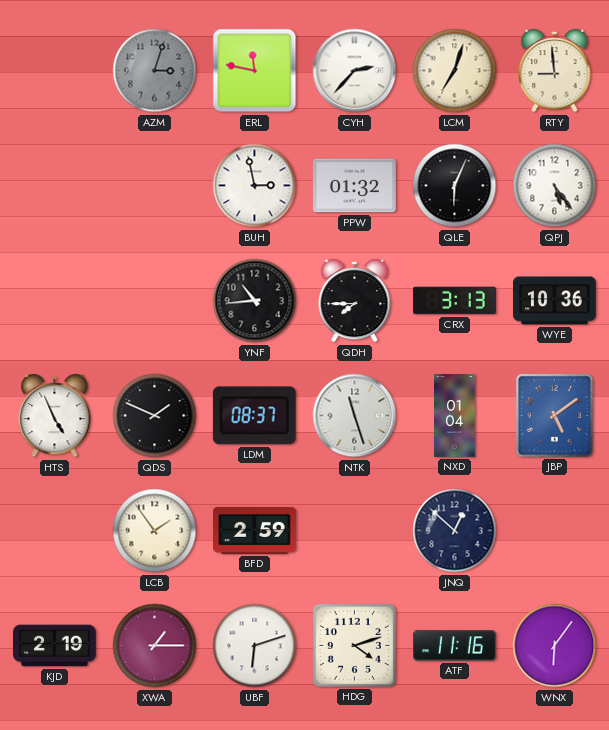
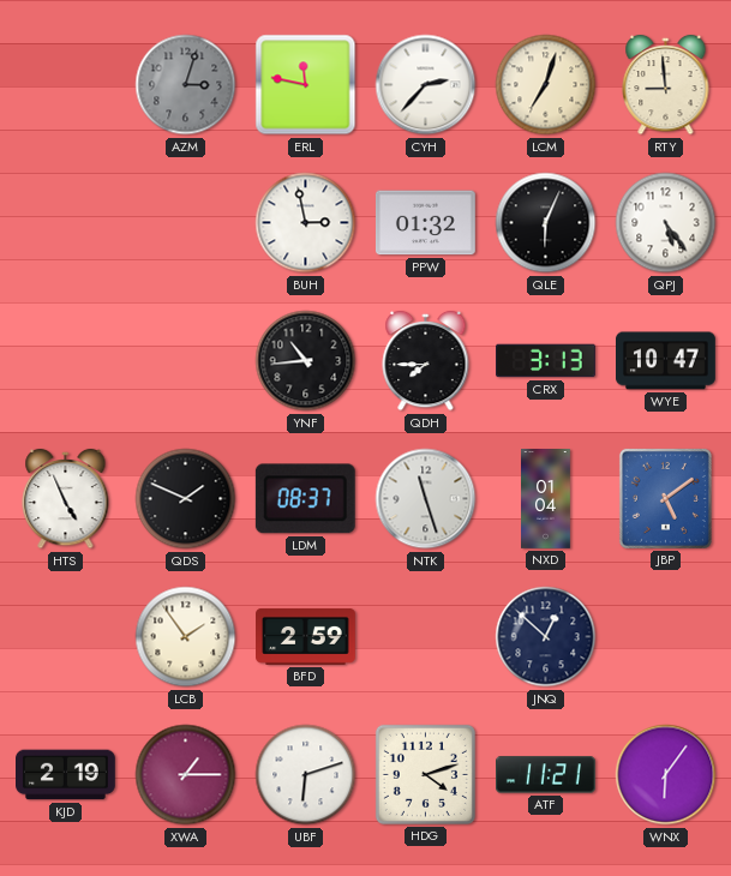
WYE: 10:36 -> 10:47 (666, 361)
ATF: 11:16 -> 11:21 (546, 775)
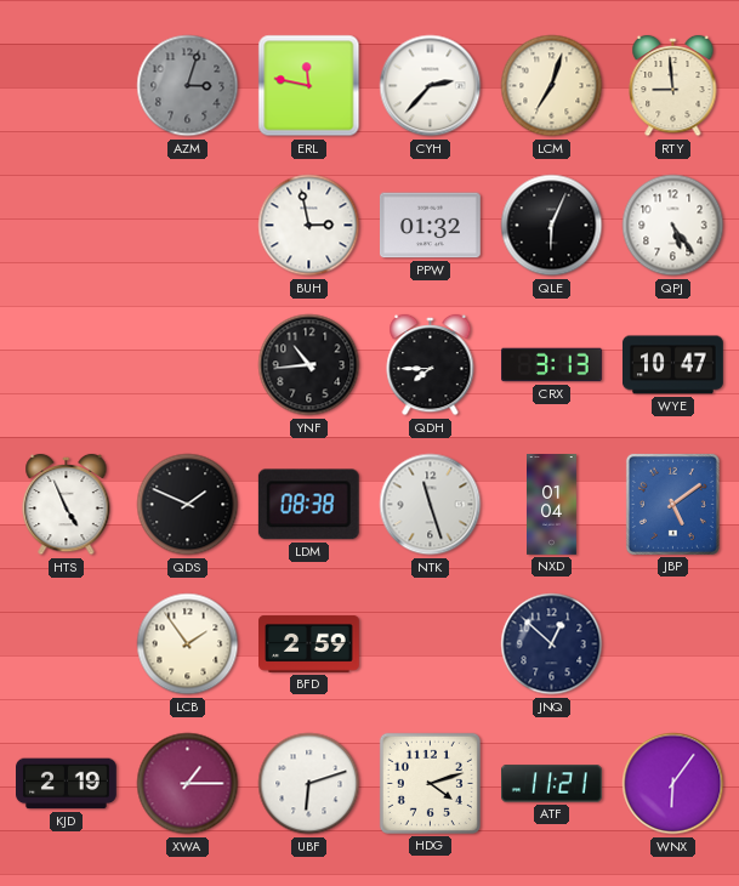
LDM: 08:37 -> 08:38 (308, 505)
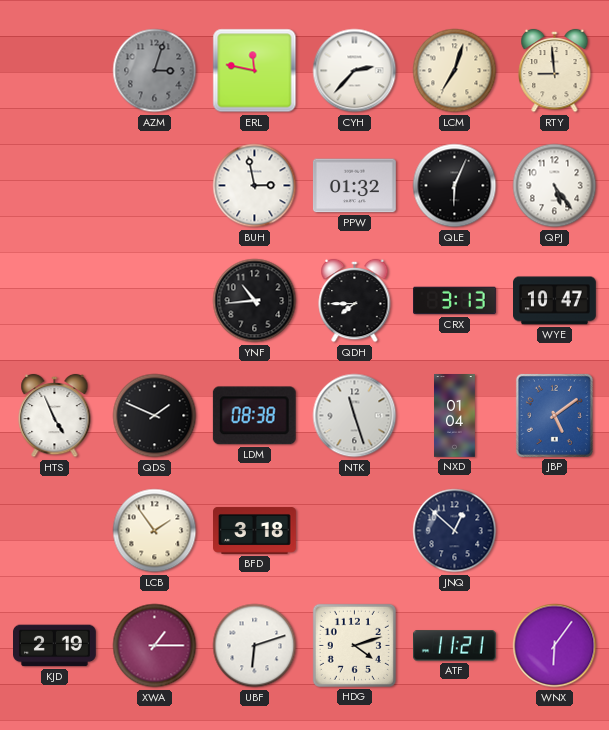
BFD: 2:59 -> 3:18 (255, 530)
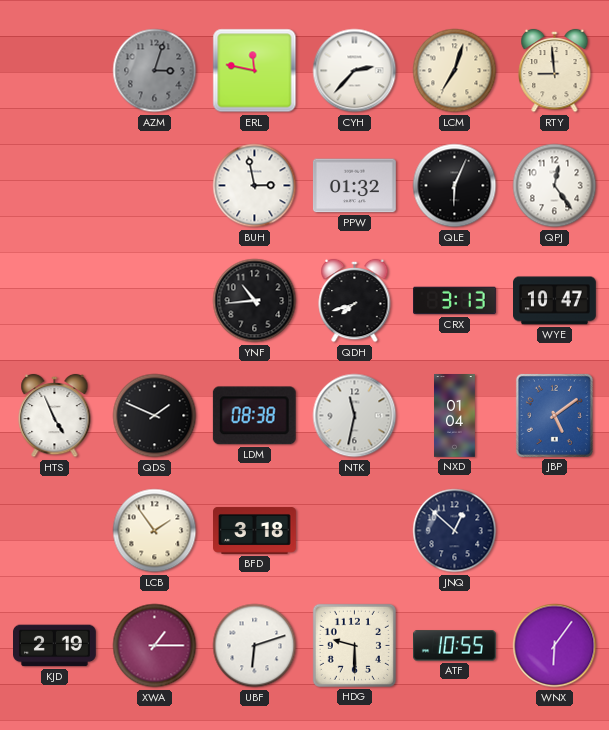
QPJ: 5:24 -> 12:24 (555, 186)
QDH: 7:45 -> 7:42 (355, 301)
NTK: 11:27 -> 11:32 (355, 416)
HDG: 4:12 -> 9:30 (354, 645)
ATF: 11:21 -> 10:55 (455, 646)
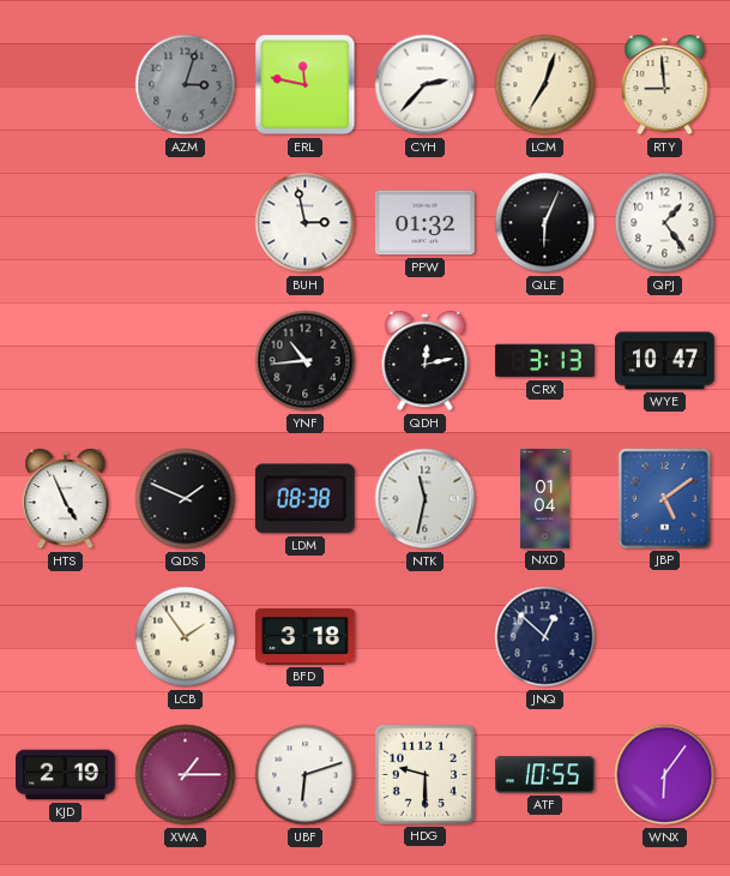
QPJ: 12:24 -> 1:24 (665, 223)
QDH: 7:42 -> 12:13 (426, 361)
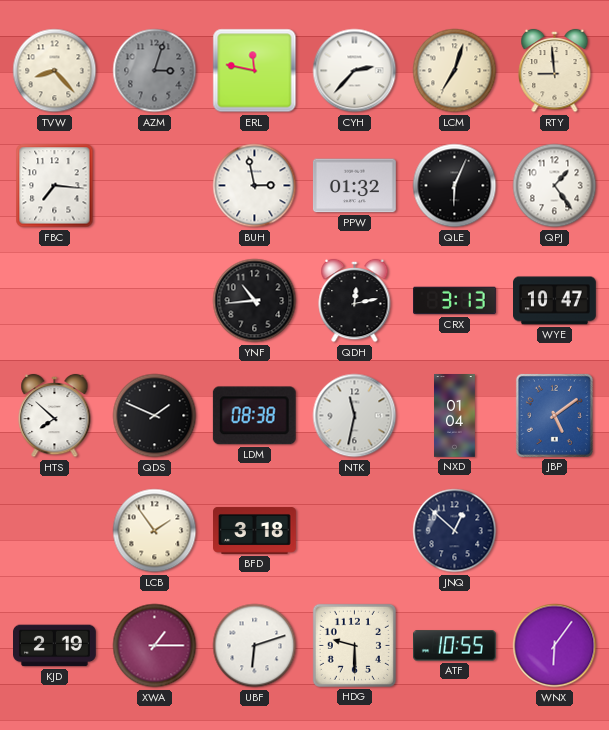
TVW: none -> 8:23 (55, 71)
FBC: none -> 7:16 (55, 186)
HTS: 4:56 -> 7:52 (55, 416)
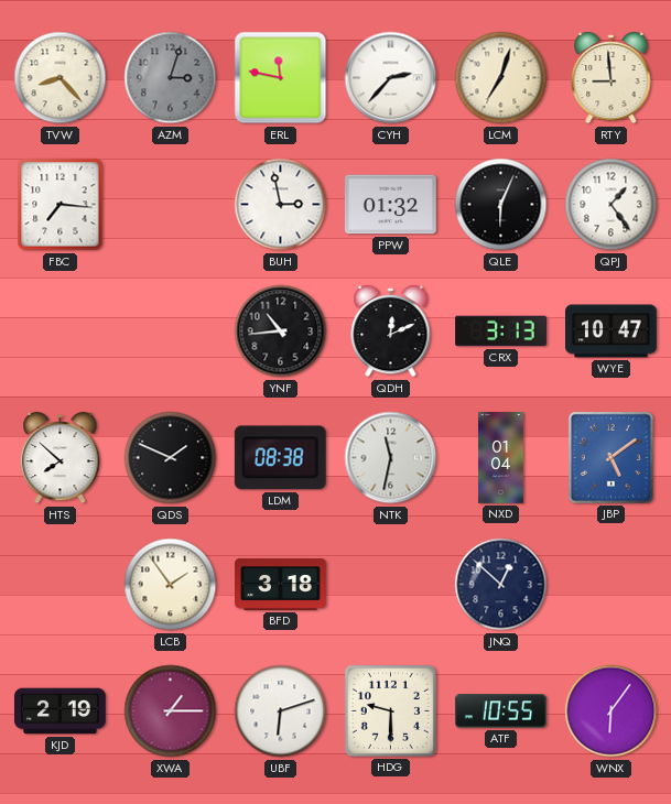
QDH: 12:13 -> 12:11 (391, 332)
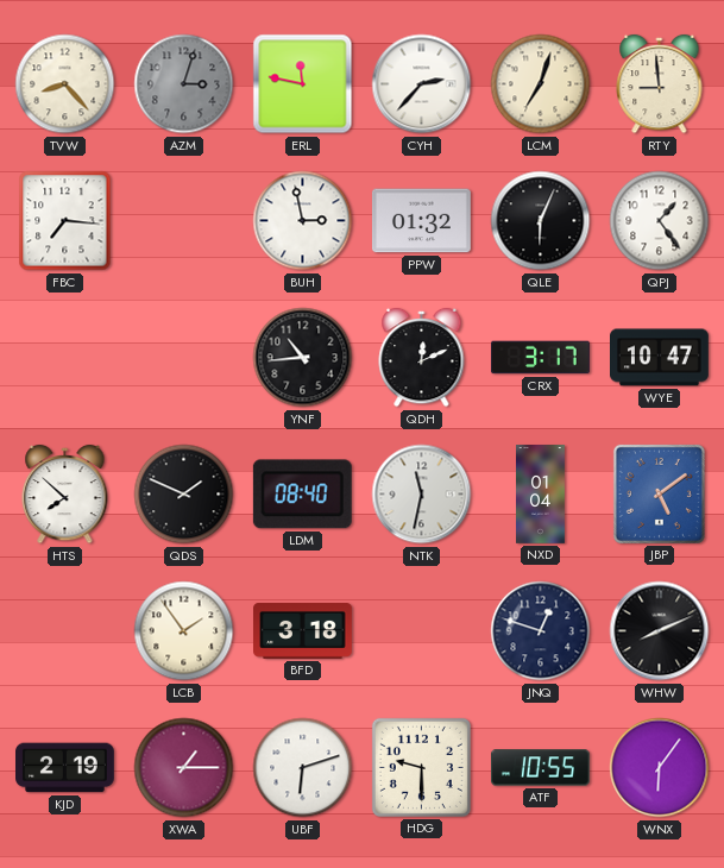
CRX: 3:13 -> 3:17 (541, 358)
LDM: 08:38 -> 08:40 (302, 495)
JNQ: 12:52 -> 12:48 (541, 631)
WHW: none -> 8:11 (660, 631)
